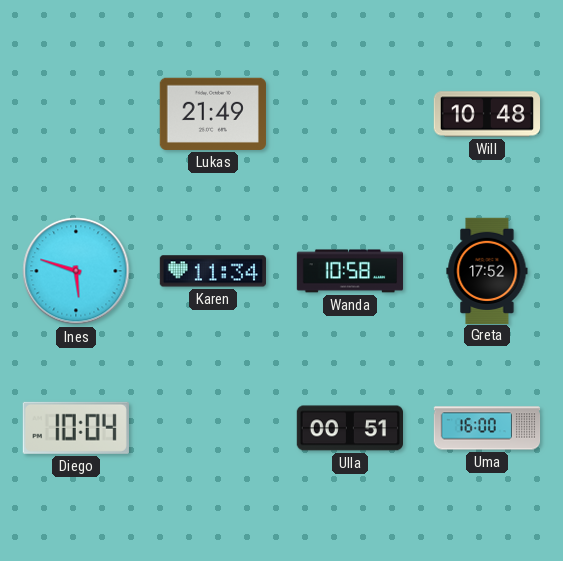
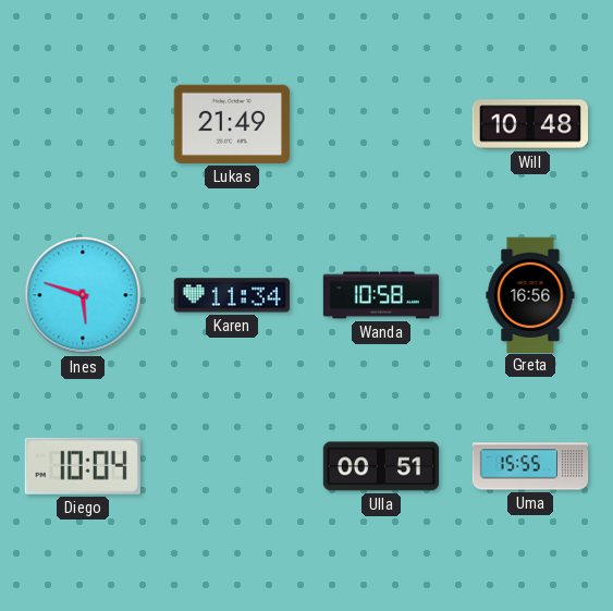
Greta: 17:52 -> 16:56 (530, 294)
Uma: 16:00 -> 15:55 (530, 466)
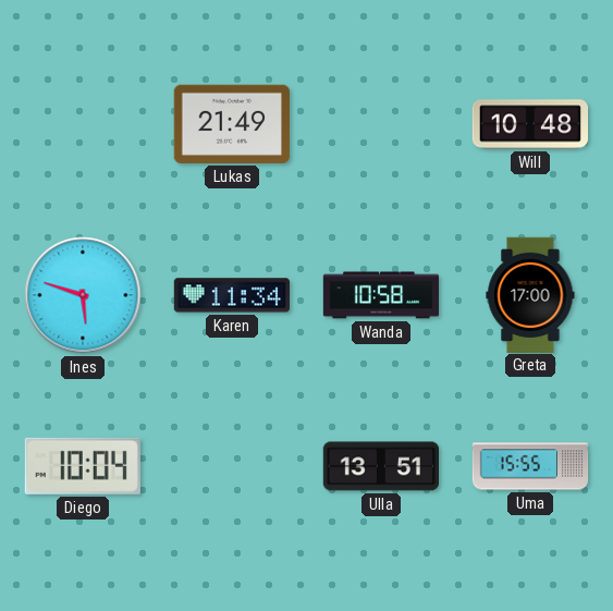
Greta: 16:56 -> 17:00 (530, 294)
Ulla: 00:51 -> 13:51 (380, 466)
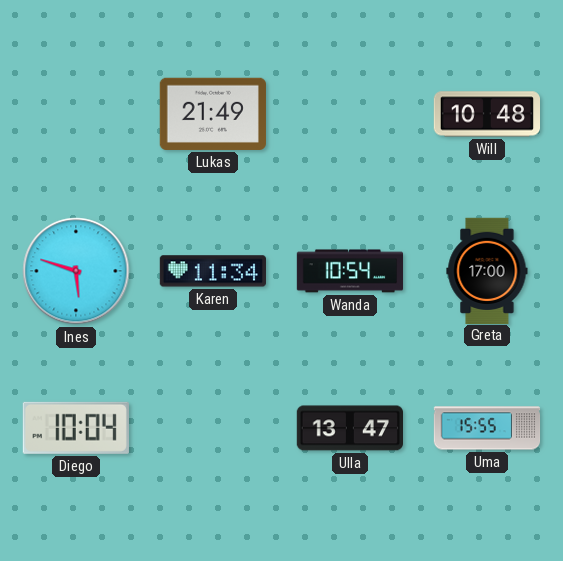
Wanda: 10:58 -> 10:54 (350, 271)
Ulla: 13:51 -> 13:47 (349, 428)
